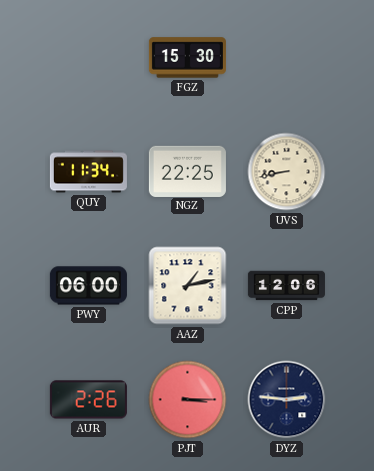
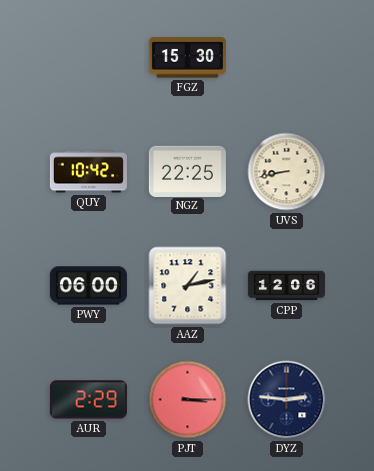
QUY: 11:34 -> 10:42 (88, 172)
AUR: 2:26 -> 2:29 (88, 400)
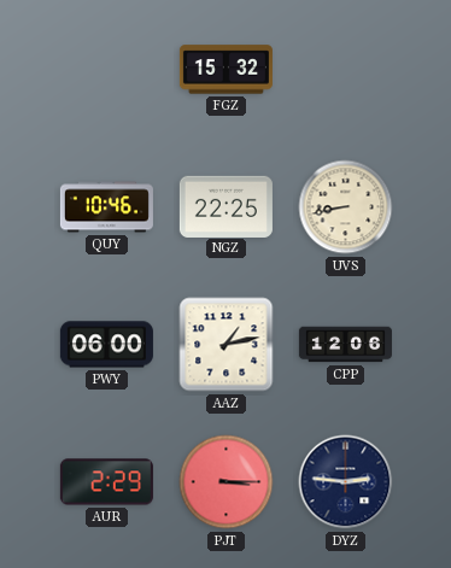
FGZ: 15:30 -> 15:32 (225, 70)
QUY: 10:42 -> 10:46 (106, 207)
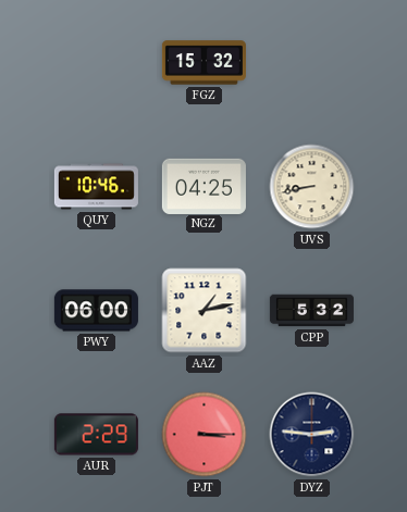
NGZ: 22:25 -> 04:25 (203, 186)
CPP: 12:06 -> 5:32 (311, 311)
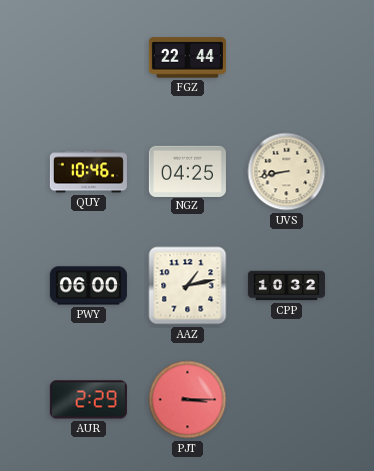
FGZ: 15:32 -> 22:44 (187, 58)
CPP: 5:32 -> 10:32 (286, 286)
DYZ: 2:46 -> none (312, 435)
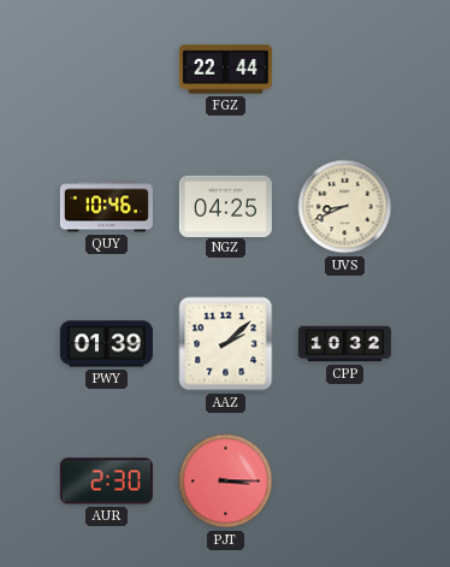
UVS: 8:43 -> 8:41 (345, 207)
PWY: 06:00 -> 01:39 (106, 344)
AAZ: 1:13 -> 2:08 (226, 344)
AUR: 2:29 -> 2:30 (106, 482)
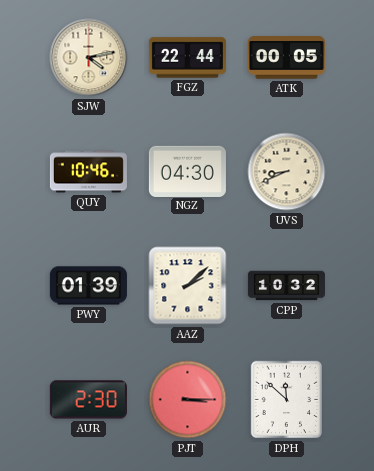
SJW: none -> 4:13 (89, 58)
ATK: none -> 00:05 (286, 58)
NGZ: 04:25 -> 04:30 (187, 171)
DPH: none -> 11:52 (286, 400)
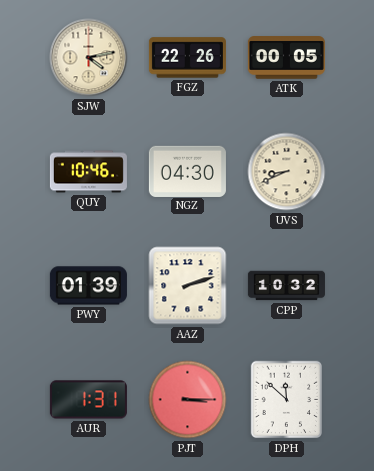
FGZ: 22:44 -> 22:26 (187, 58)
AAZ: 2:08 -> 2:12 (188, 286)
AUR: 2:30 -> 1:31 (88, 400)
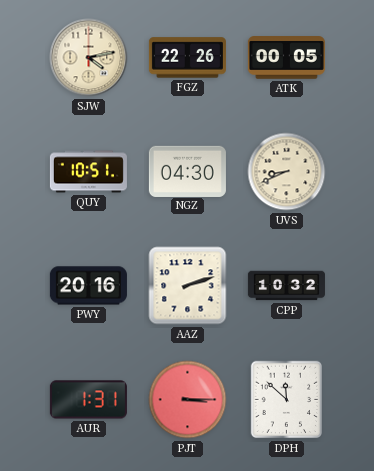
QUY: 10:46 -> 10:51 (88, 172)
PWY: 01:39 -> 20:16 (88, 286)
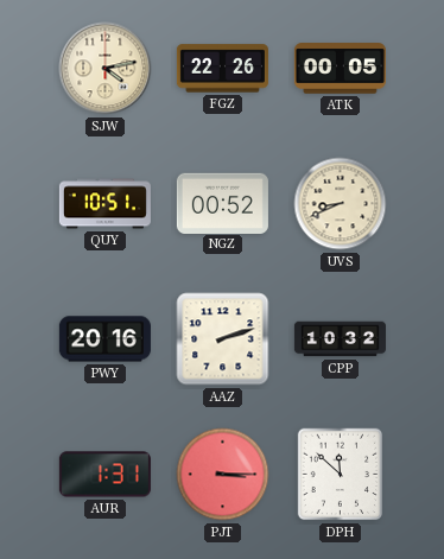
NGZ: 04:30 -> 00:52 (222, 203)
